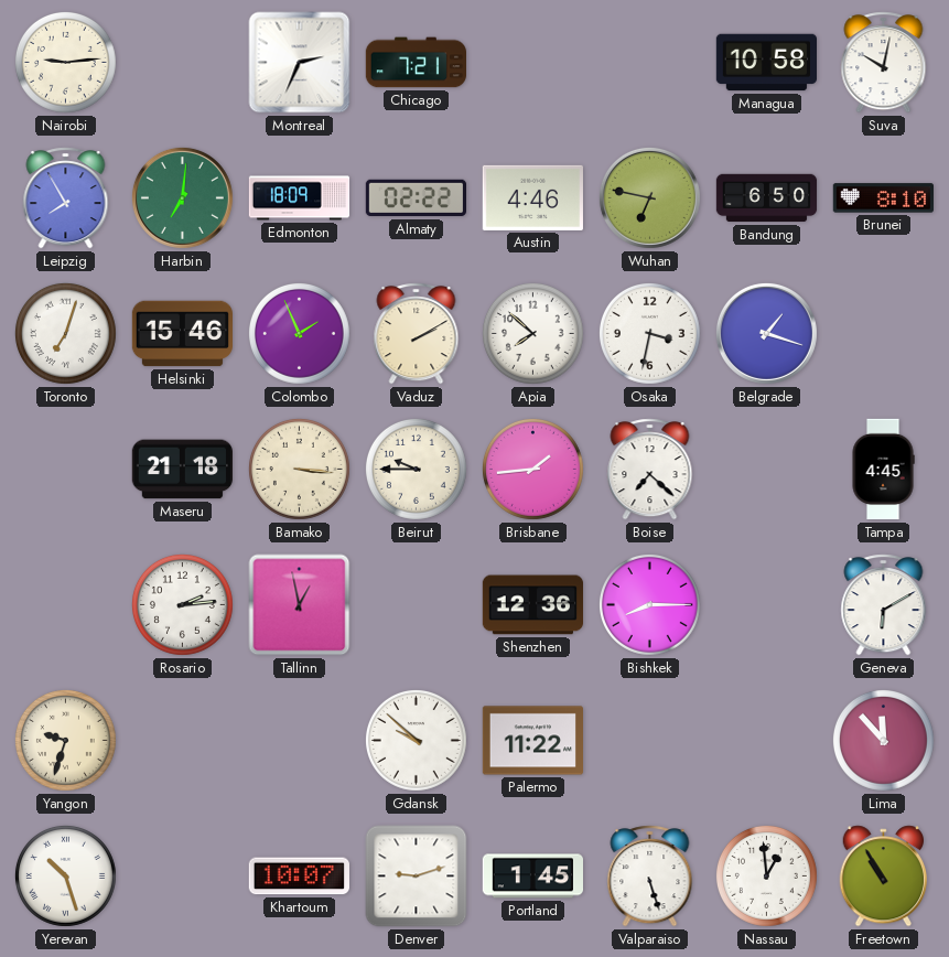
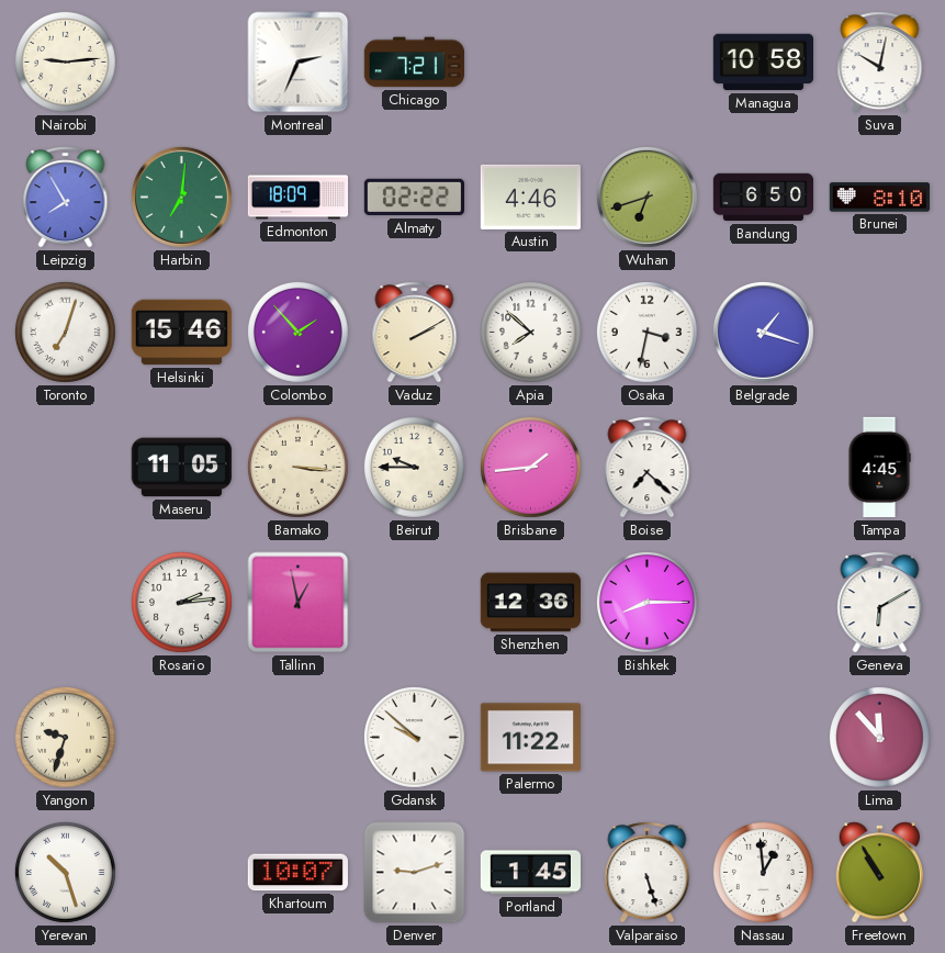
Wuhan: 6:47 -> 6:42 (646, 197)
Colombo: 1:56 -> 1:53 (297, 332)
Maseru: 21:18 -> 11:05 (181, 468)
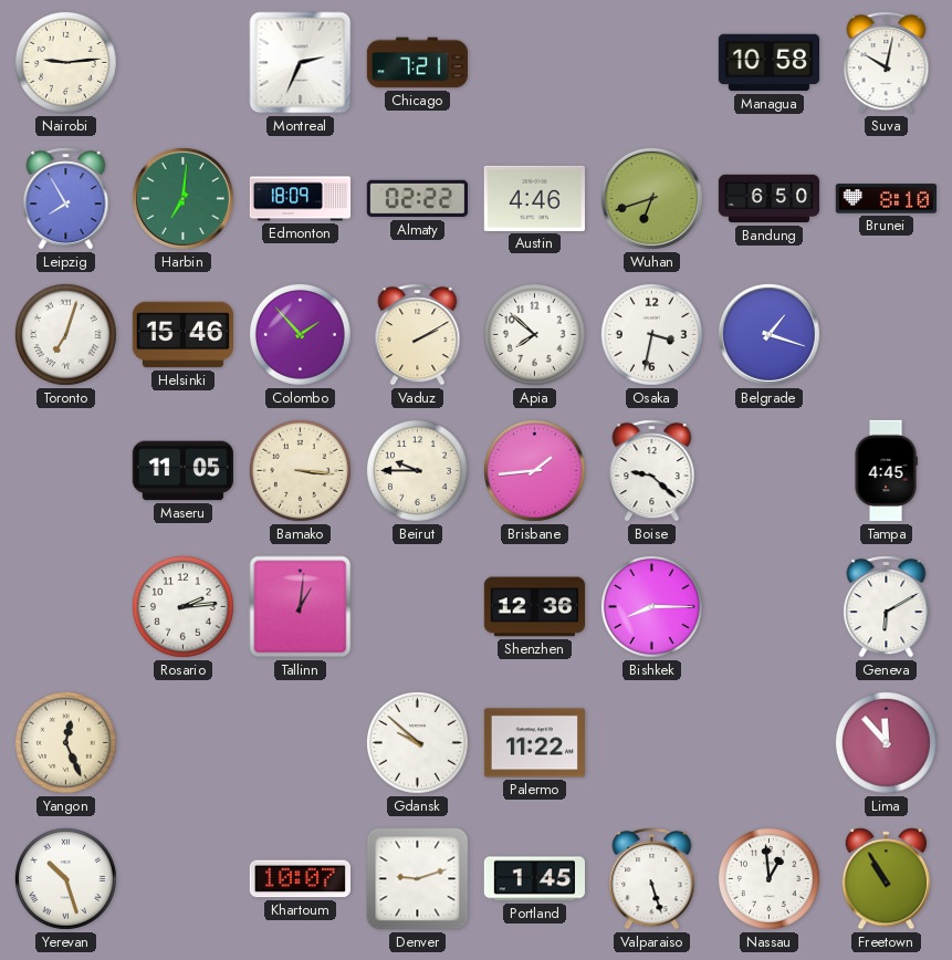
Boise: 7:22 -> 9:22 (652, 471)
Tallinn: 12:58 -> 1:01 (301, 607)
Yangon: 9:33 -> 12:26 (65, 742)
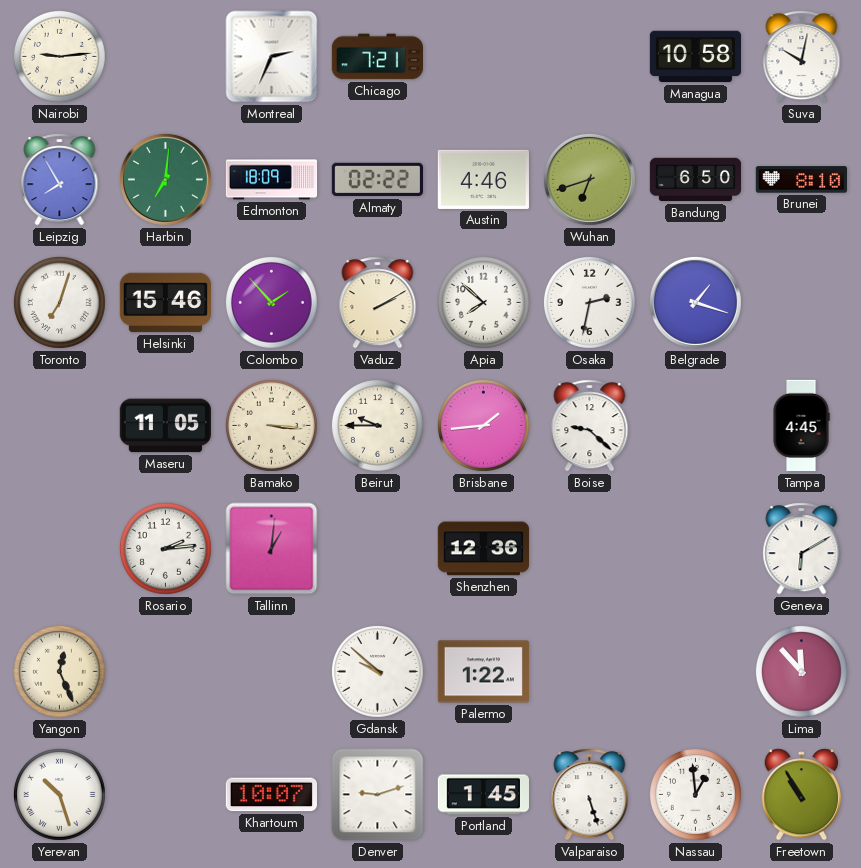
Osaka: 3:32 -> 2:32 (589, 302)
Bishkek: 8:15 -> none (651, 606)
Palermo: 11:22 -> 1:22 (483, 672)
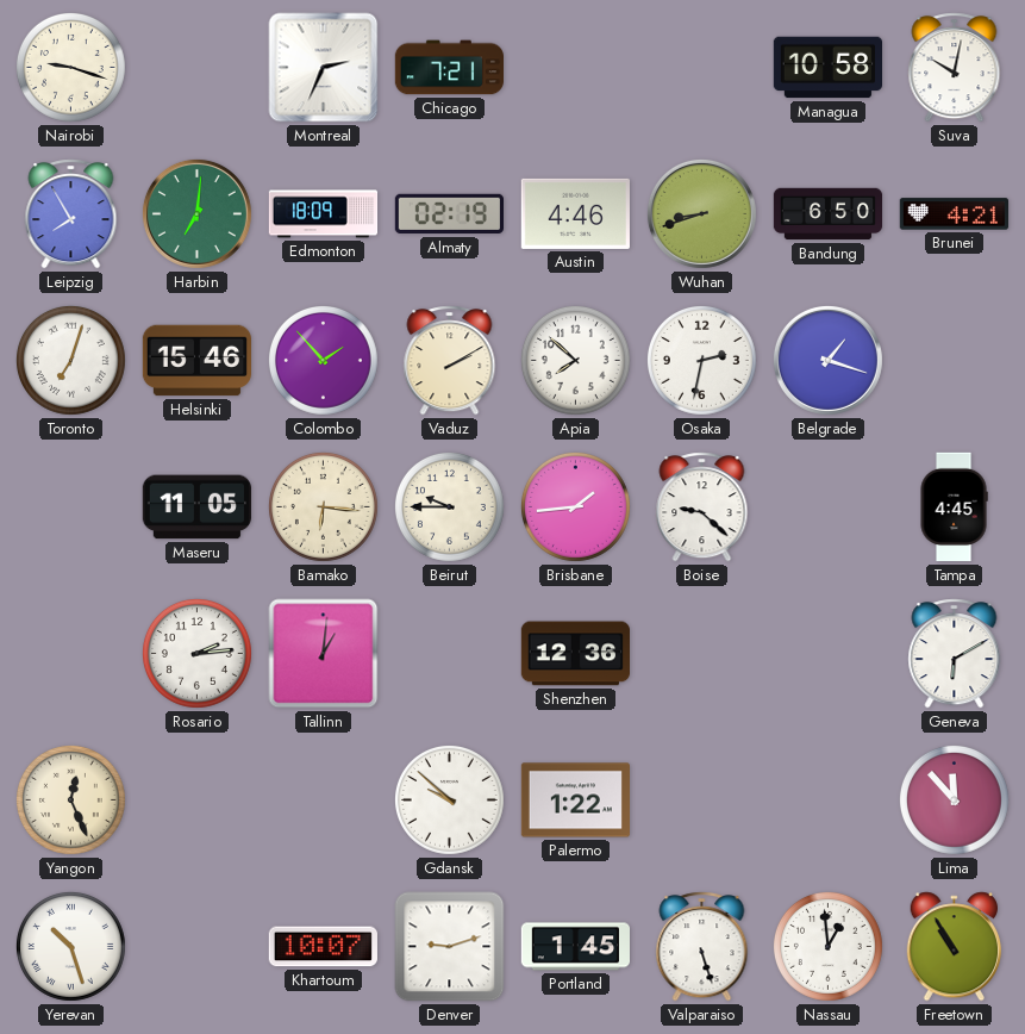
Nairobi: 9:14 -> 9:18 (70, 67)
Almaty: 02:22 -> 02:19 (449, 214)
Wuhan: 6:42 -> 8:42 (701, 213)
Brunei: 8:10 -> 4:21 (954, 214)
Bamako: 3:16 -> 6:16 (323, 506)
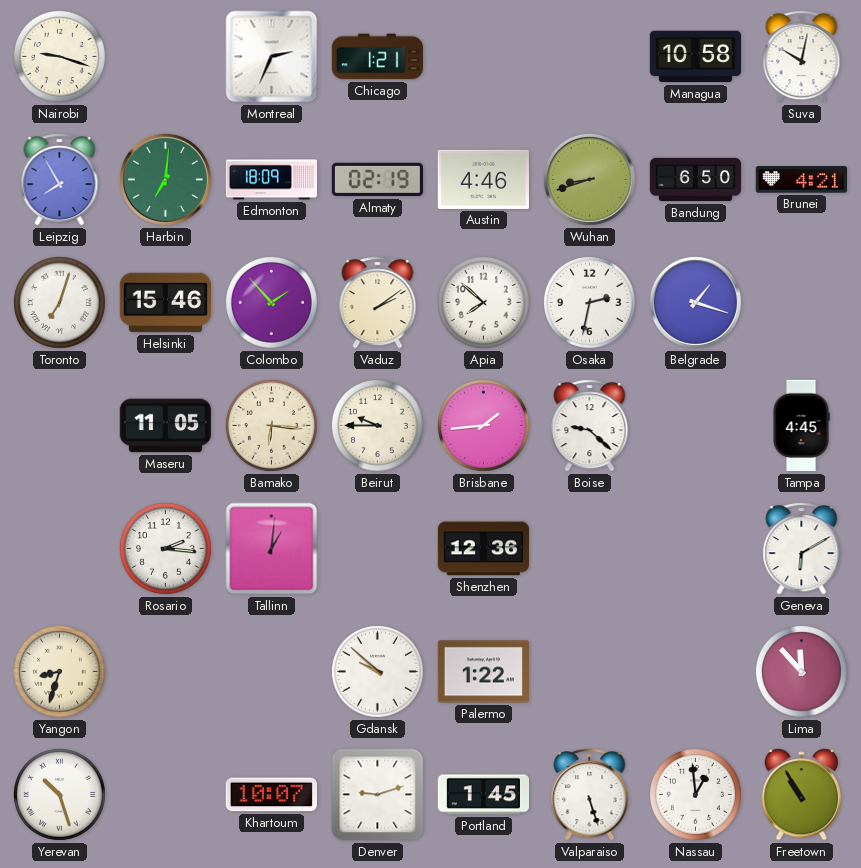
Chicago: 7:21 -> 1:21 (377, 57)
Vaduz: 2:10 -> 2:09 (378, 303)
Rosario: 2:14 -> 2:16 (165, 548)
Yangon: 12:26 -> 8:33 (59, 671)
